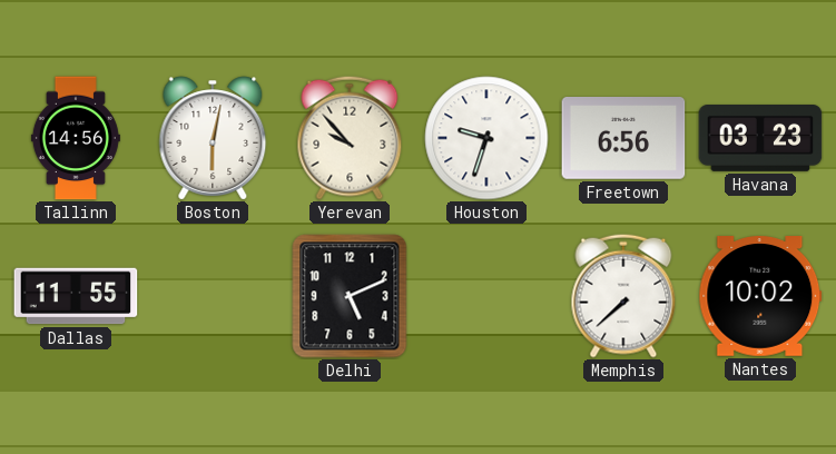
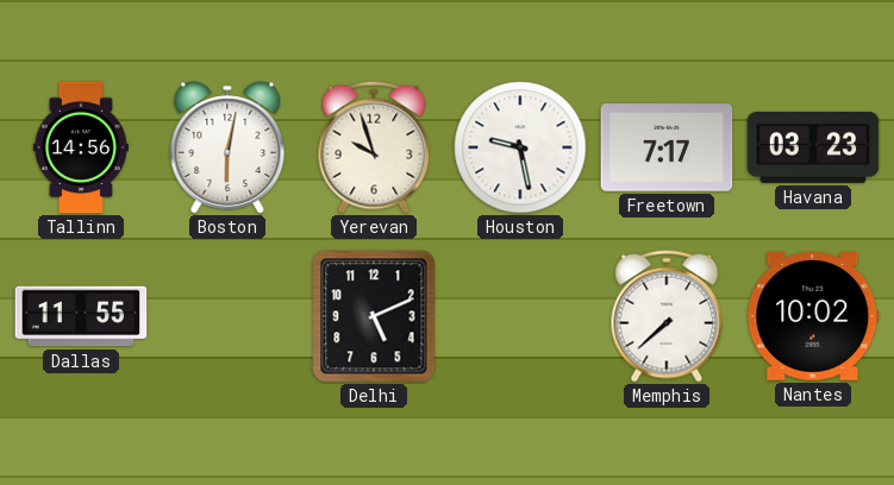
Yerevan: 9:53 -> 9:57 (374, 147)
Houston: 9:33 -> 9:28 (520, 147)
Freetown: 6:56 -> 7:17 (667, 149)
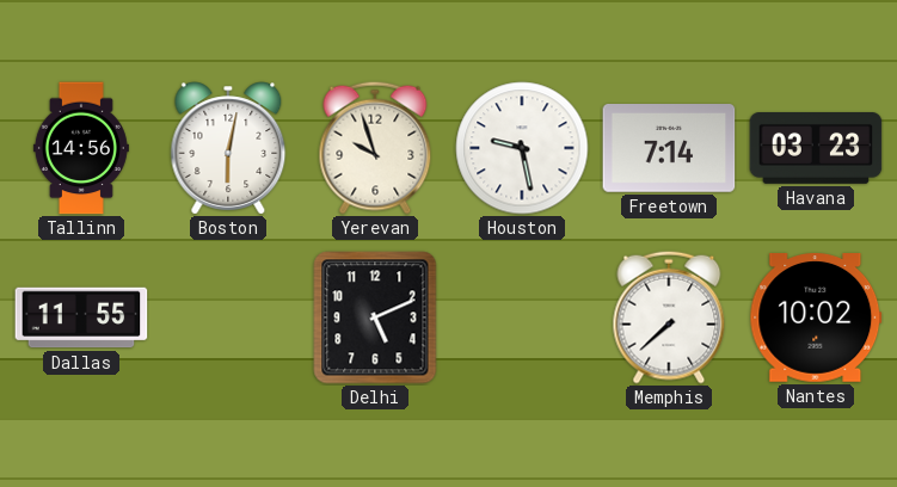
Freetown: 7:17 -> 7:14 (669, 149)
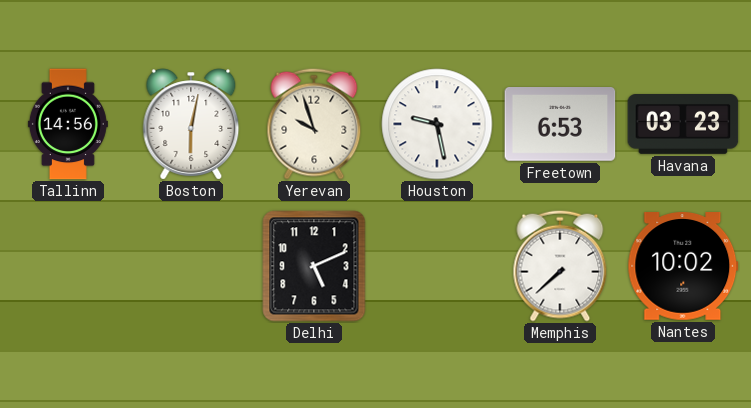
Freetown: 7:14 -> 6:53 (560, 125)
Dallas: 11:55 -> none (81, 318)
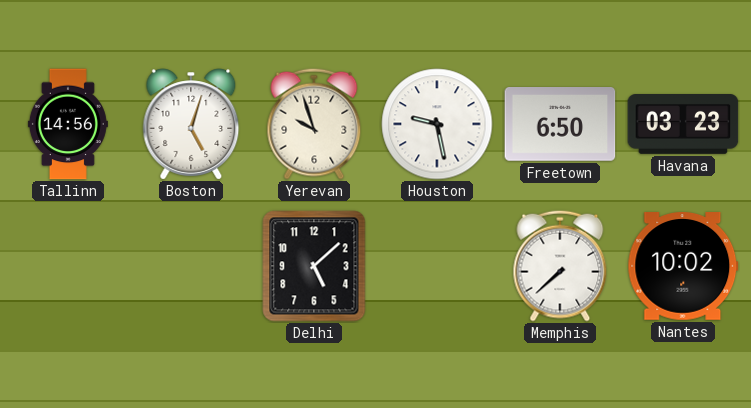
Boston: 6:02 -> 5:03 (191, 124)
Freetown: 6:53 -> 6:50 (560, 125)
Delhi: 5:11 -> 5:08 (314, 266)
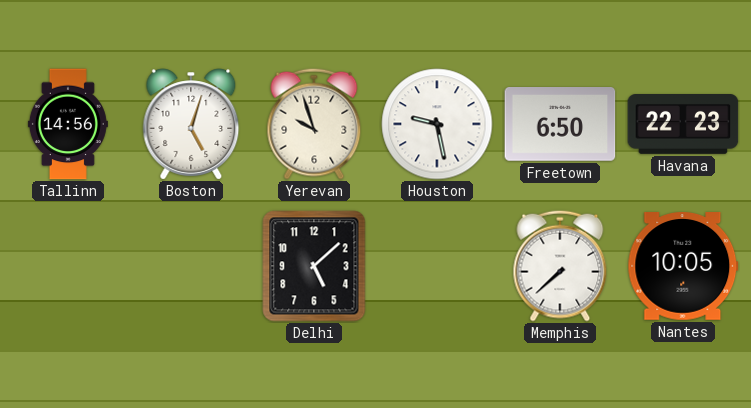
Havana: 03:23 -> 22:23 (683, 125)
Nantes: 10:02 -> 10:05 (683, 267)
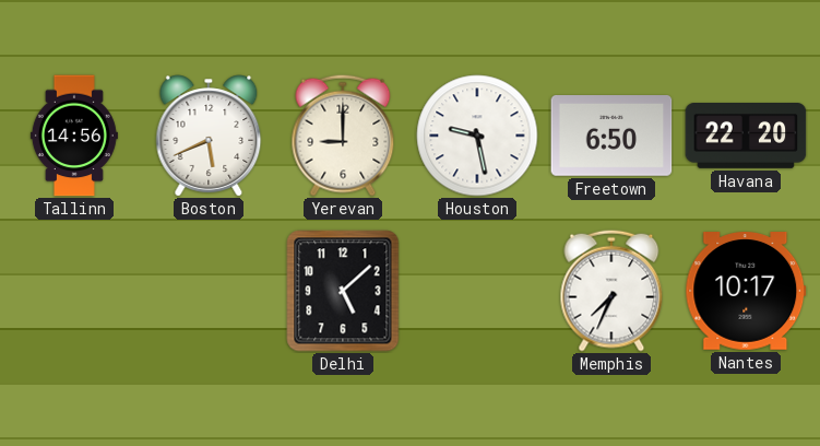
Boston: 5:03 -> 5:41 (209, 136)
Yerevan: 9:57 -> 9:00 (343, 136)
Havana: 22:23 -> 22:20 (746, 137)
Memphis: 7:38 -> 7:34 (611, 291)
Nantes: 10:05 -> 10:17 (746, 292)
